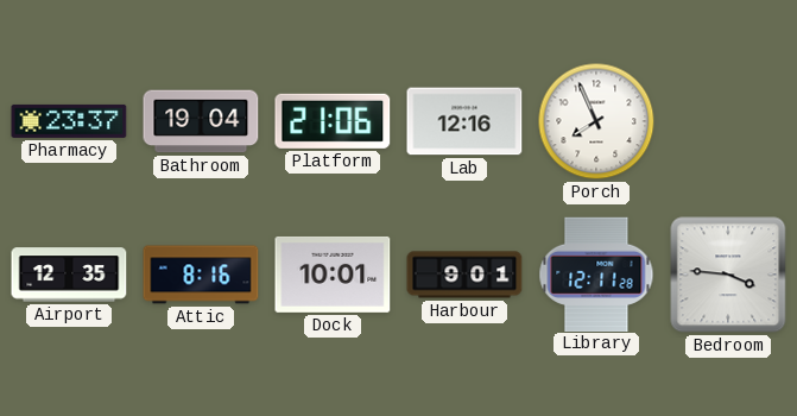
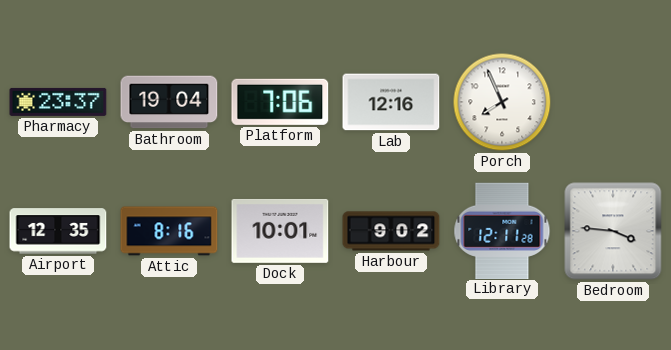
Platform: 21:06 -> 7:06 (280, 102)
Harbour: 9:01 -> 9:02 (391, 231)
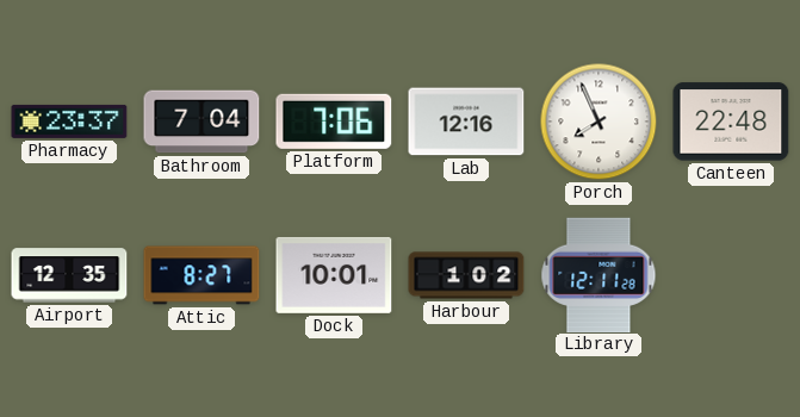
Bathroom: 19:04 -> 7:04 (201, 122)
Canteen: none -> 22:48 (731, 122)
Attic: 8:16 -> 8:27 (201, 275)
Harbour: 9:02 -> 1:02 (466, 275)
Bedroom: 3:46 -> none (613, 231)
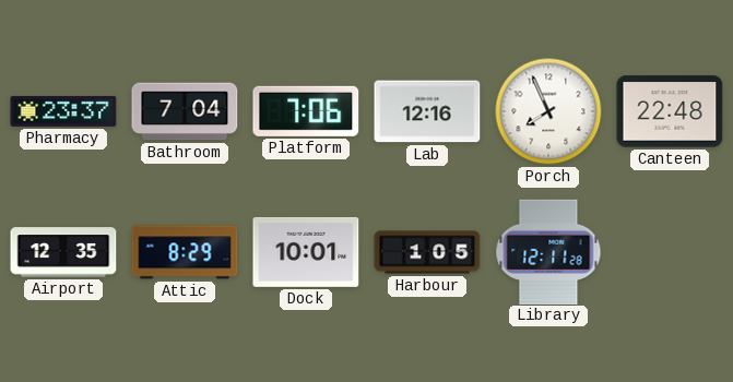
Attic: 8:27 -> 8:29 (185, 252)
Harbour: 1:02 -> 1:05 (427, 252)
